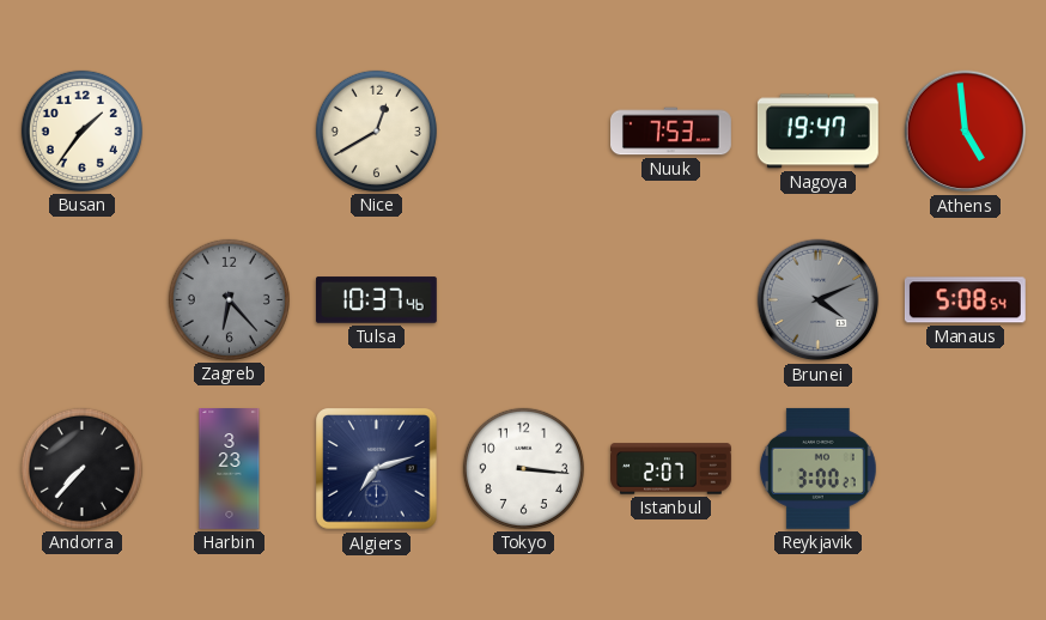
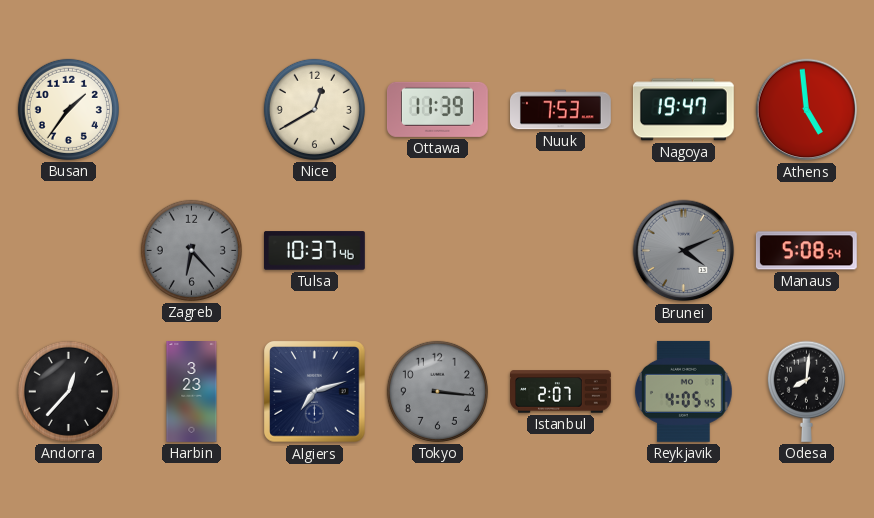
Ottawa: none -> 11:39 (437, 109)
Andorra: 7:37 -> 12:37 (68, 391)
Tokyo dial: white -> grey (437, 391)
Reykjavik: 3:00 -> 4:05 (683, 391)
Odesa: none -> 8:01 (806, 391)
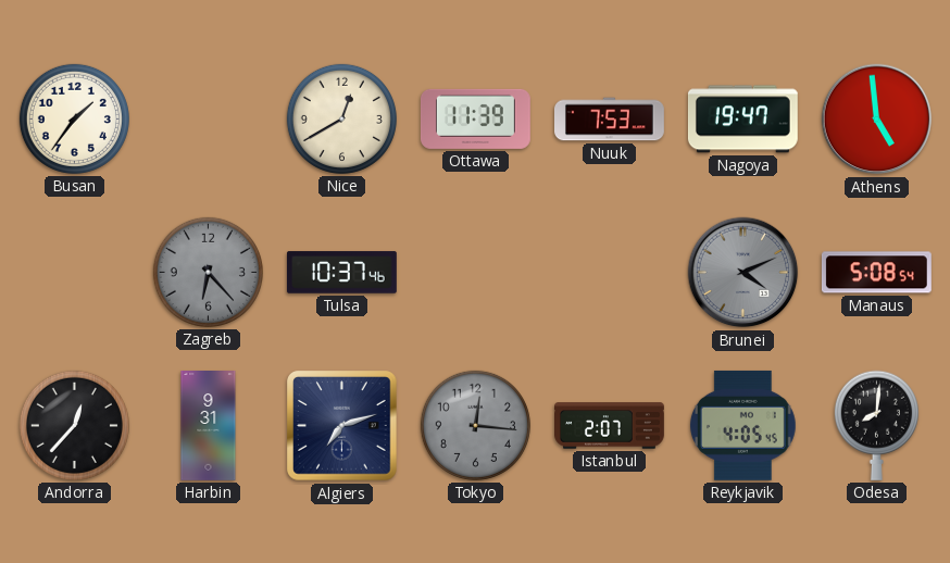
Harbin: 3:23 -> 9:31 (209, 426)
Tokyo: 3:16 -> 12:16 (475, 425)
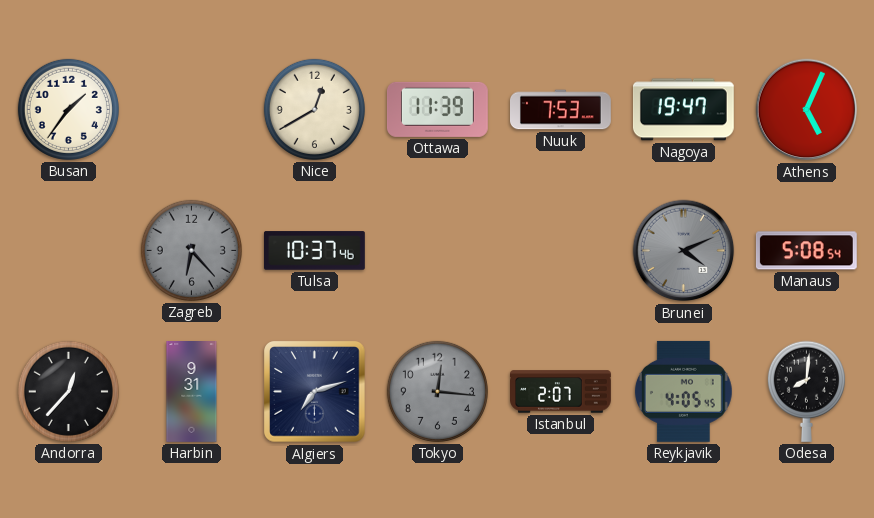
Athens: 4:59 -> 5:04 (807, 110)
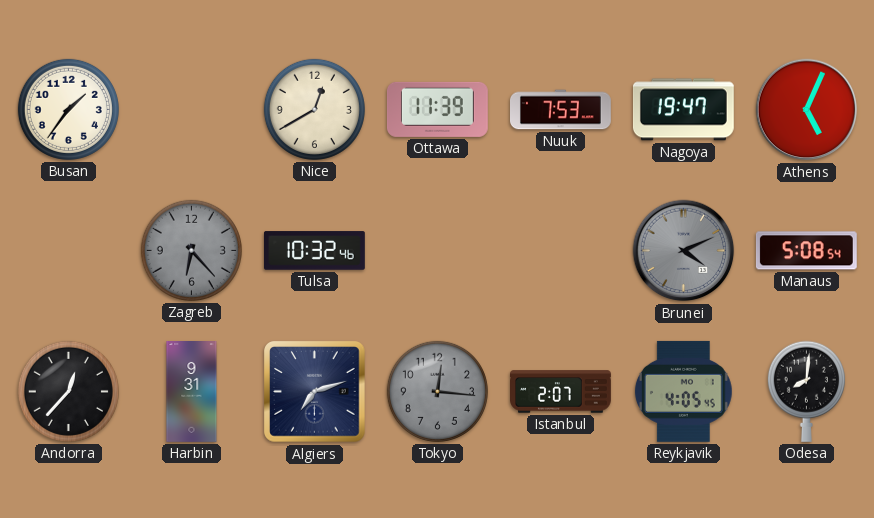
Tulsa: 10:37 -> 10:32 (314, 251)
